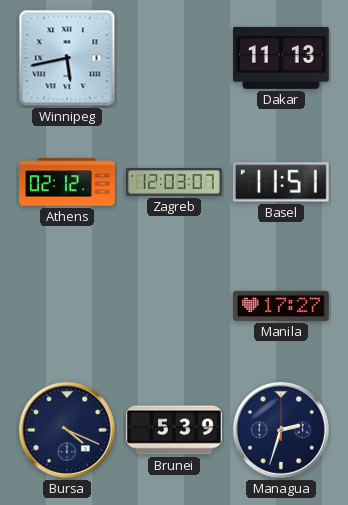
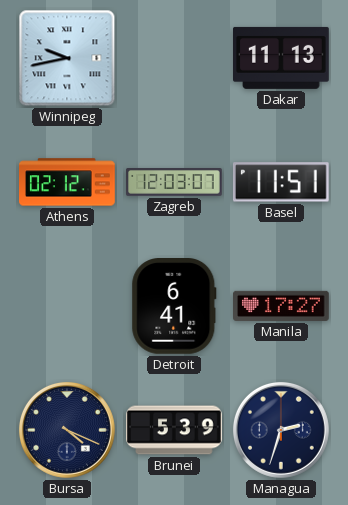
Winnipeg: 5:43 -> 9:43 (67, 58)
Detroit: none -> 6:41 (174, 307)
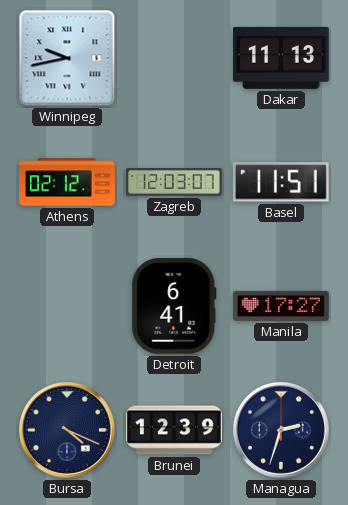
Brunei: 5:39 -> 12:39 (174, 430)
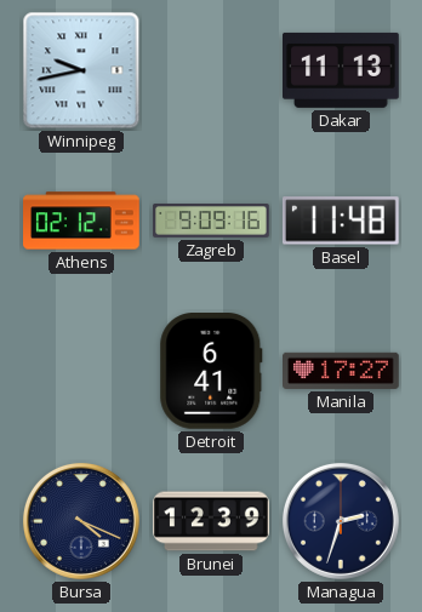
Zagreb: 12:03 -> 9:09 (211, 222)
Basel: 11:51 -> 11:48 (341, 221)
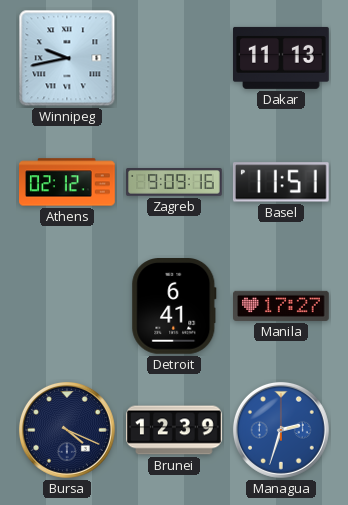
Basel: 11:48 -> 11:51 (281, 182)
Managua dial: navy -> blue (281, 430)
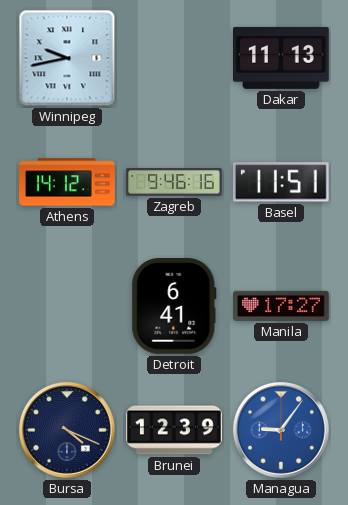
Athens: 02:12 -> 14:12 (68, 182)
Zagreb: 9:09 -> 9:46 (174, 183)
Managua: 2:33 -> 9:06 (281, 430)
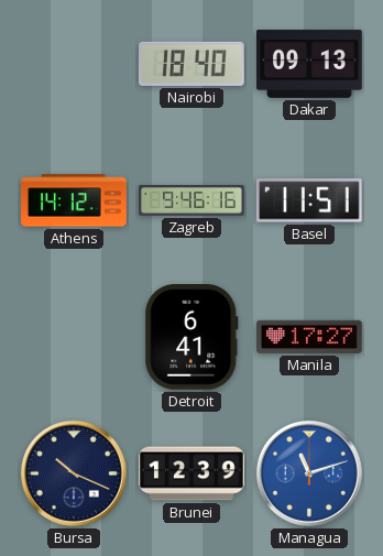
Winnipeg: 9:43 -> none (67, 58)
Nairobi: none -> 18:40 (193, 64)
Dakar: 11:13 -> 09:13 (310, 64)
Bursa: 4:19 -> 10:19 (74, 473)
Managua: 9:06 -> 11:12 (309, 473)
